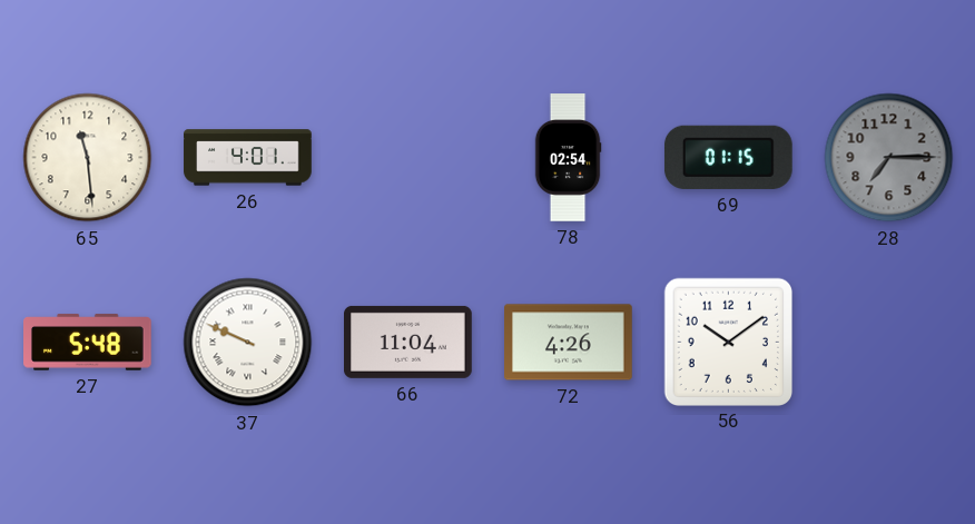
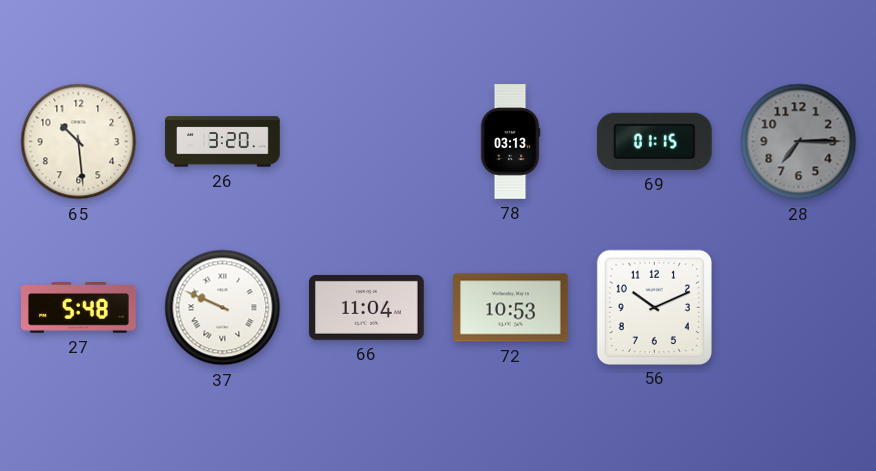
65: 11:29 -> 10:29 (79, 142)
26: 4:01 -> 3:20 (223, 142)
78: 02:54 -> 03:13 (510, 142)
72: 4:26 -> 10:53 (511, 308)
56: 10:09 -> 10:11 (654, 307)
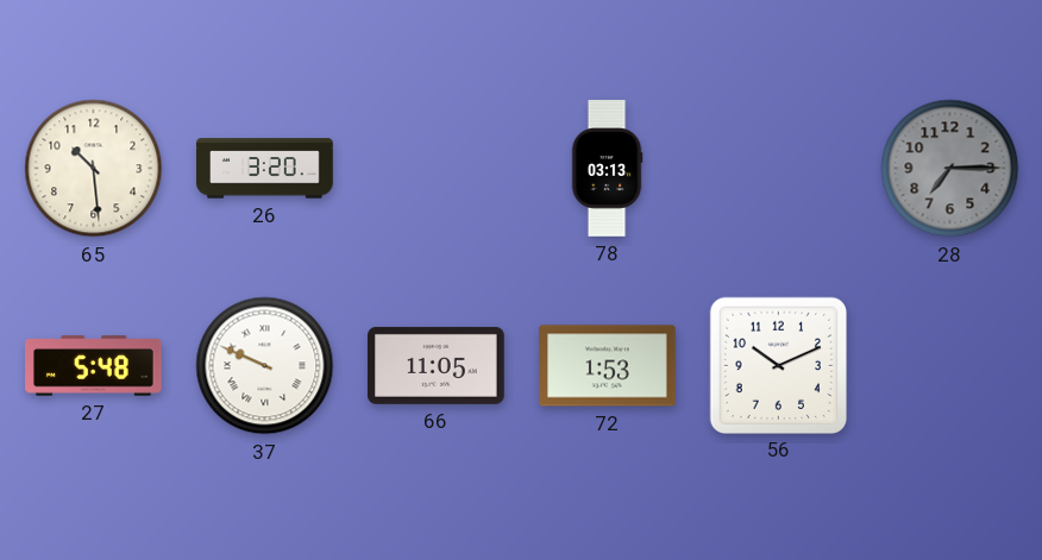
69: 01:15 -> none (654, 141)
66: 11:04 -> 11:05 (437, 365)
72: 10:53 -> 1:53 (608, 366)
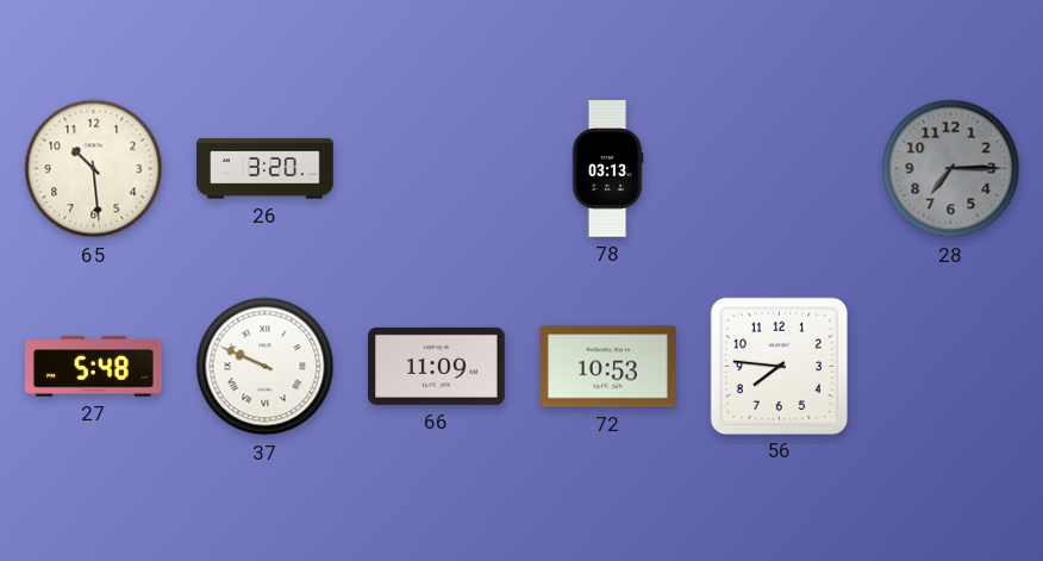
66: 11:05 -> 11:09 (437, 366)
72: 1:53 -> 10:53 (608, 367)
56: 10:11 -> 7:46 (779, 366)
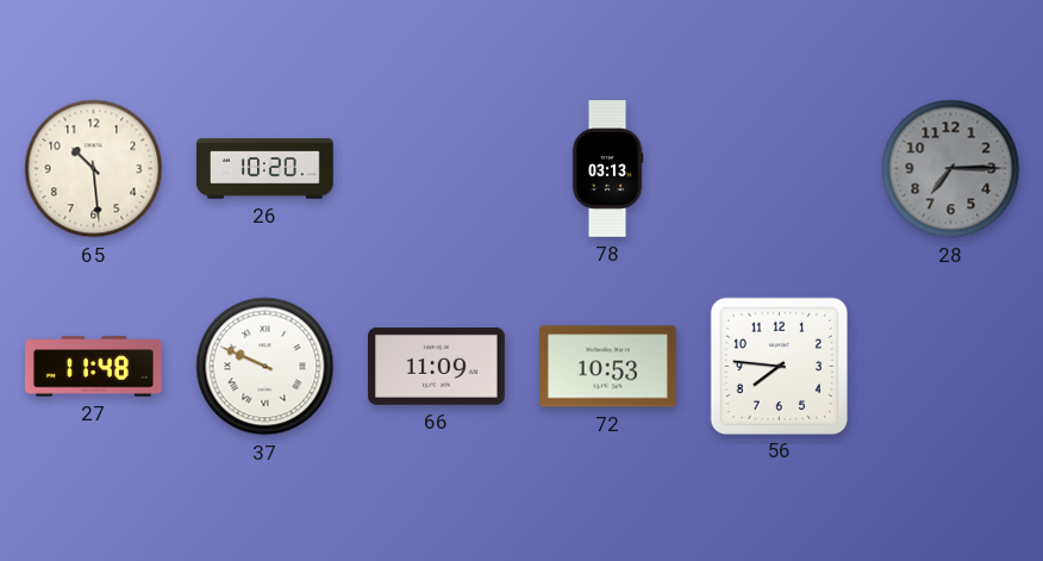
26: 3:20 -> 10:20 (266, 169)
27: 5:48 -> 11:48 (94, 367)
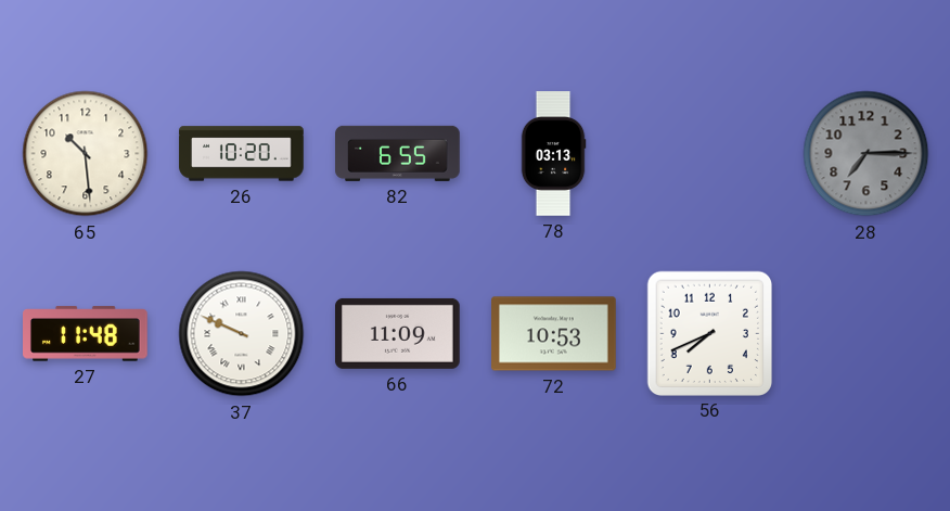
82: none -> 6:55 (398, 153)
56: 7:46 -> 7:41 (709, 333)
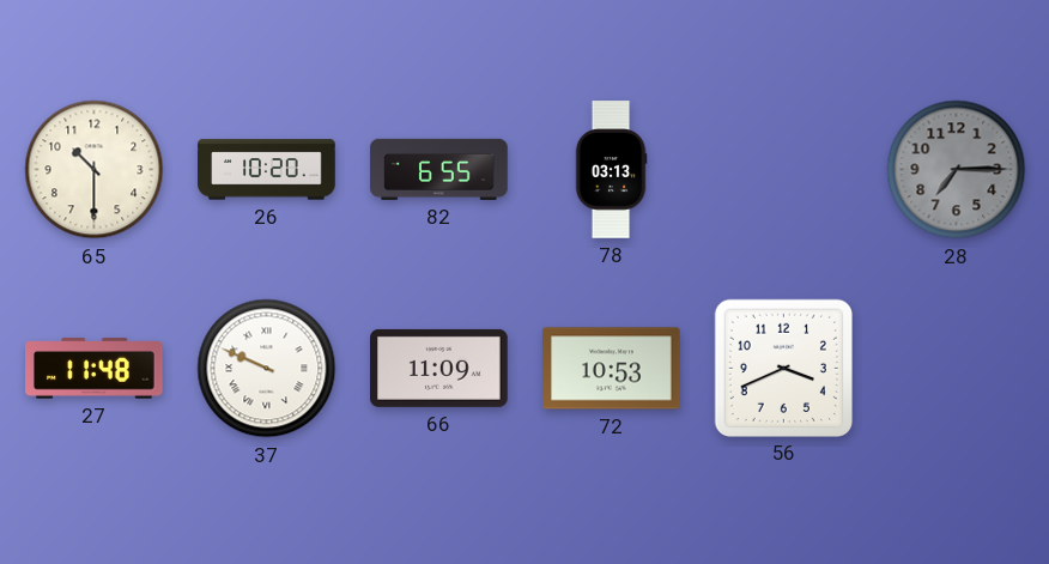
65: 10:29 -> 10:30 (95, 170)
56: 7:41 -> 3:41 (783, 368)
